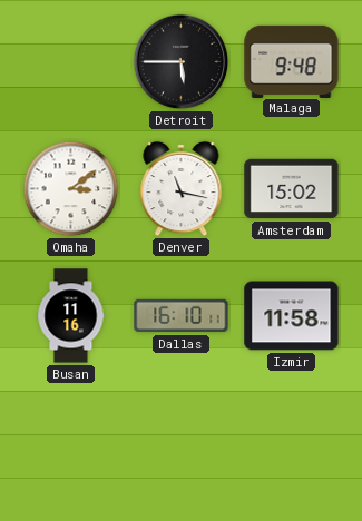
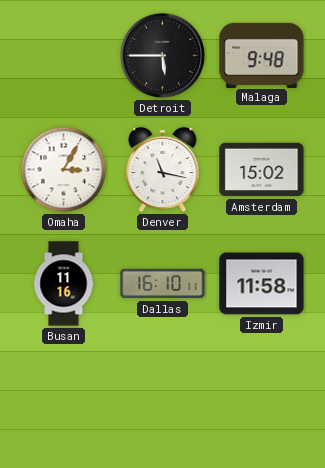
Omaha: 3:09 -> 3:05 (64, 170)
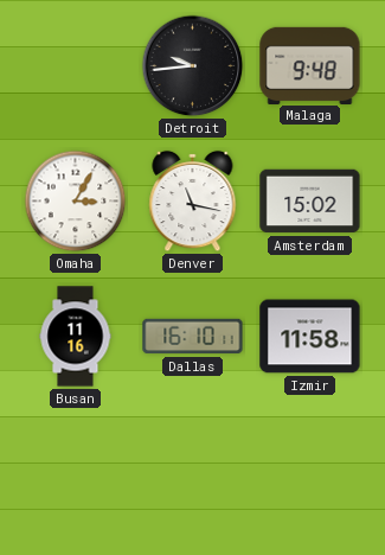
Detroit: 5:45 -> 9:44 (193, 66)
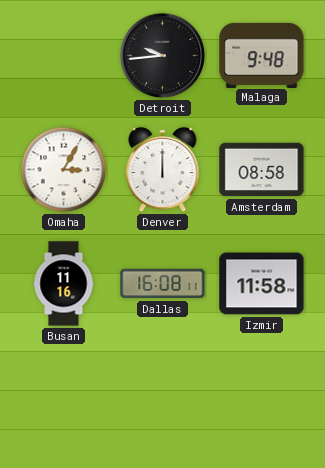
Denver: 11:17 -> 12:00 (163, 170)
Amsterdam: 15:02 -> 08:58 (262, 170)
Dallas: 16:10 -> 16:08 (163, 284)
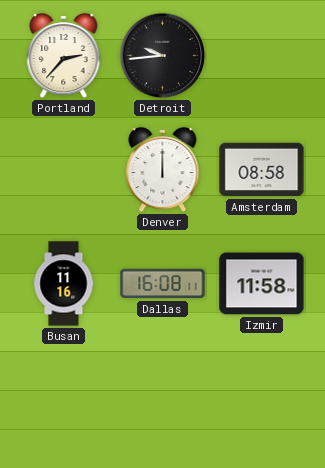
Portland: none -> 2:37 (64, 56)
Malaga: 9:48 -> none (262, 55)
Omaha: 3:05 -> none (64, 170)
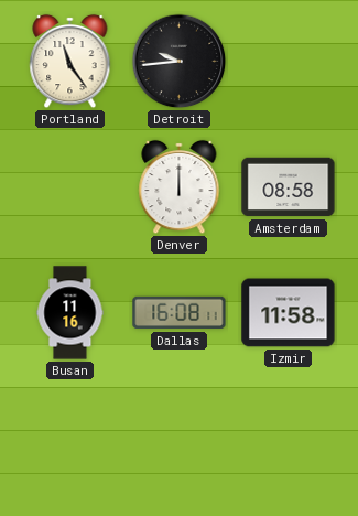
Portland: 2:37 -> 11:24 (70, 62)
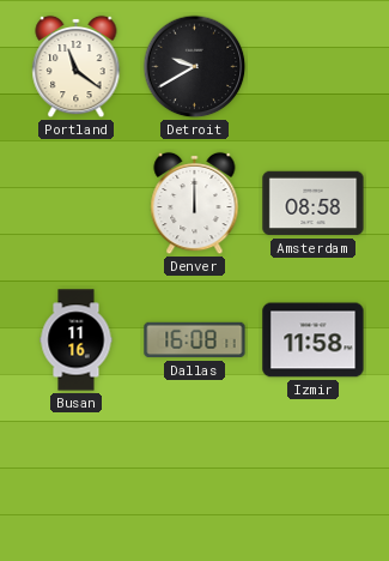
Portland: 11:24 -> 11:21 (77, 67)
Detroit: 9:44 -> 9:40 (195, 67)
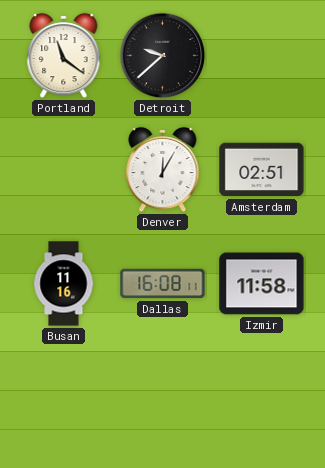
Detroit: 9:40 -> 9:38 (163, 56)
Denver: 12:00 -> 12:05 (163, 170)
Amsterdam: 08:58 -> 02:51 (262, 170)
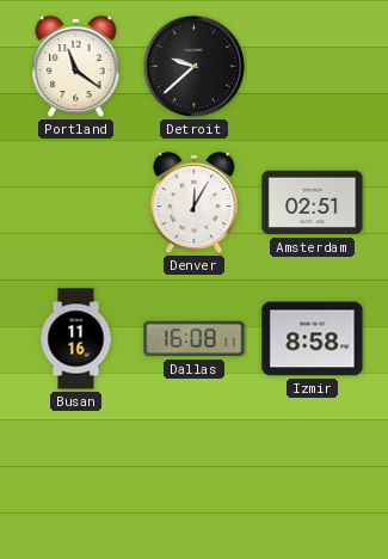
Izmir: 11:58 -> 8:58 (313, 339)
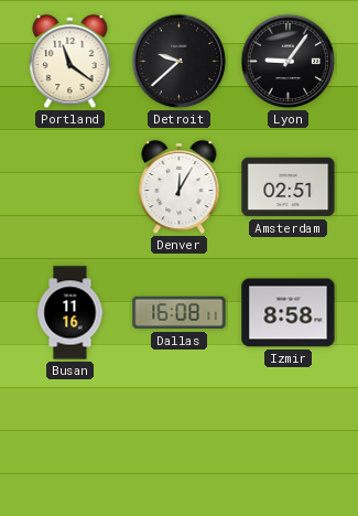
Lyon: none -> 9:06 (289, 62)
